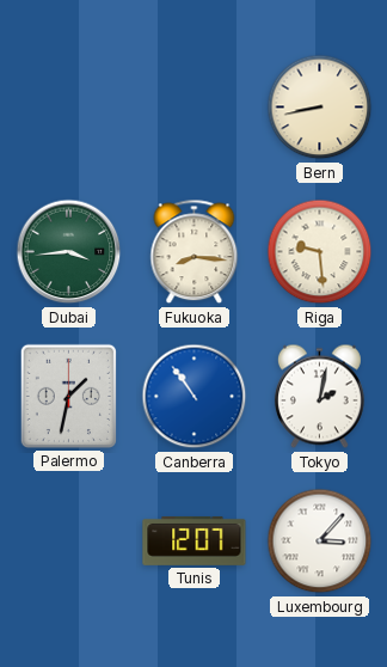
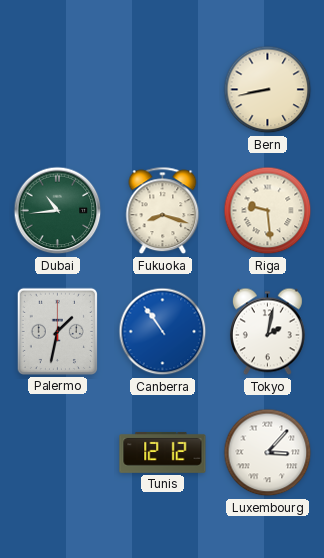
Dubai: 3:44 -> 10:44 (58, 211)
Fukuoka: 8:16 -> 8:18 (163, 211)
Tunis: 12:07 -> 12:12 (163, 452)
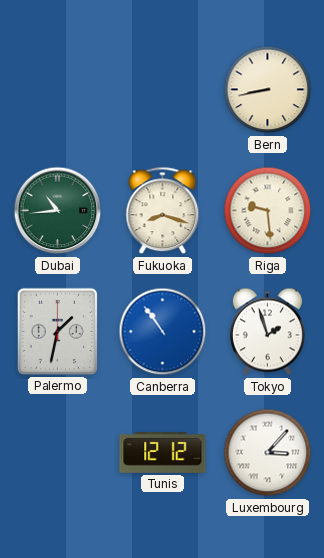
Tokyo: 2:02 -> 1:57 (267, 332)
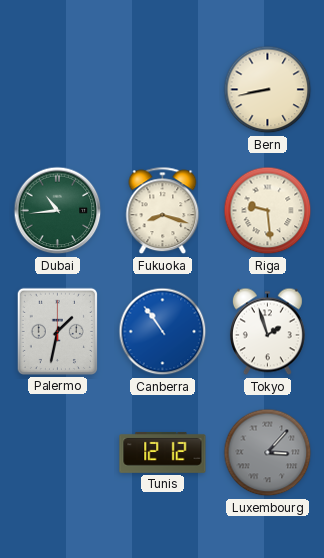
Luxembourg dial: white -> grey (268, 453)
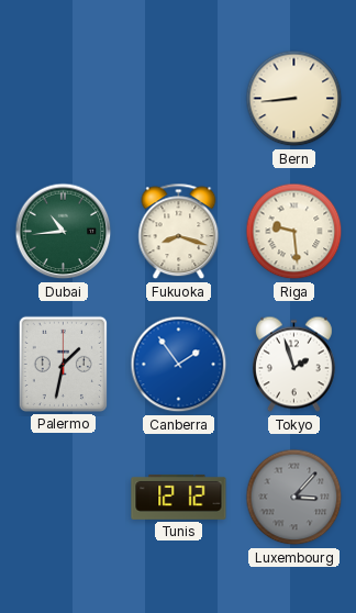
Bern: 8:43 -> 8:44 (294, 99)
Canberra: 10:54 -> 1:54 (179, 365)
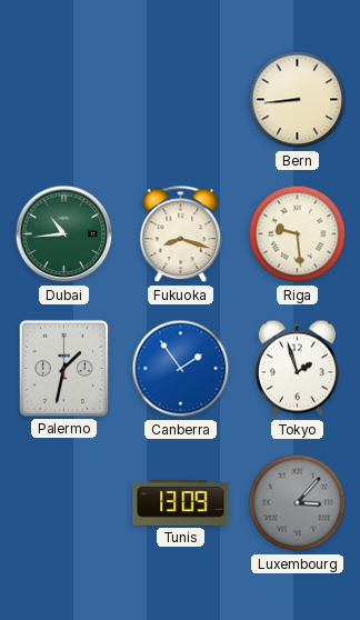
Tunis: 12:12 -> 13:09 (181, 502)
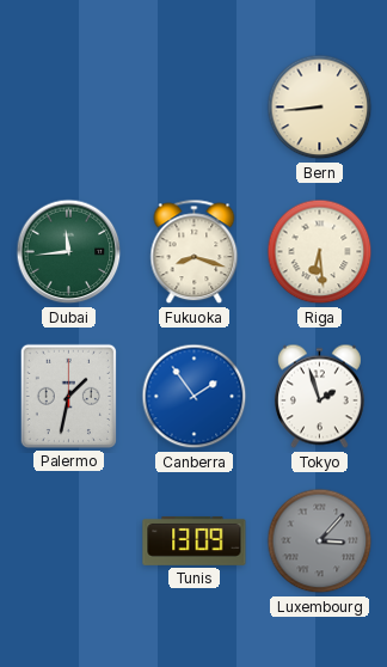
Dubai: 10:44 -> 11:44 (69, 252)
Riga: 9:29 -> 6:29 (320, 252)
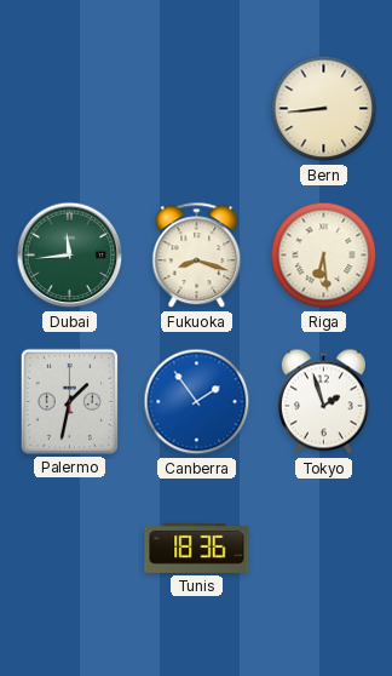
Tunis: 13:09 -> 18:36 (197, 548)
Luxembourg: 3:07 -> none (320, 541)
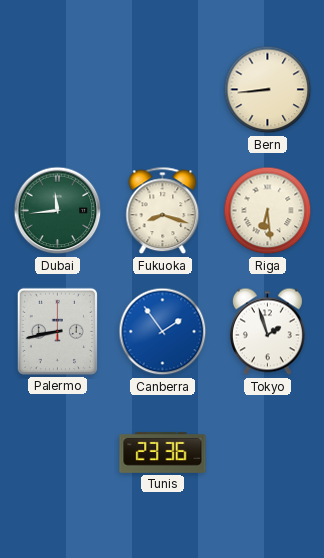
Palermo: 1:32 -> 8:43 (57, 331)
Tunis: 18:36 -> 23:36 (163, 452)
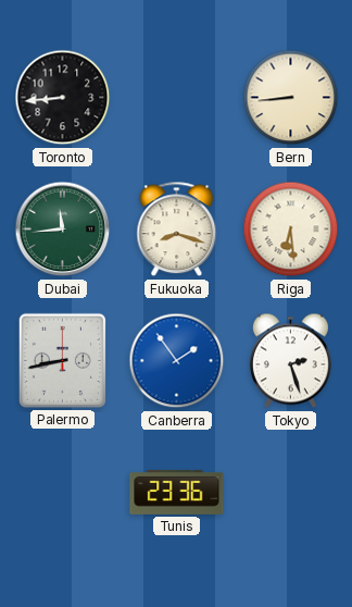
Toronto: none -> 8:44 (63, 98)
Tokyo: 1:57 -> 2:27 (290, 361)
